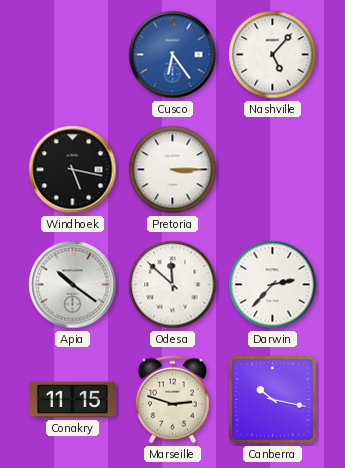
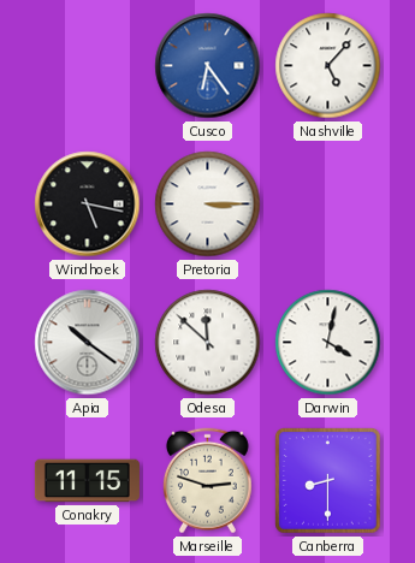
Darwin: 2:37 -> 4:02 (328, 343)
Canberra: 10:17 -> 8:30 (328, 481)
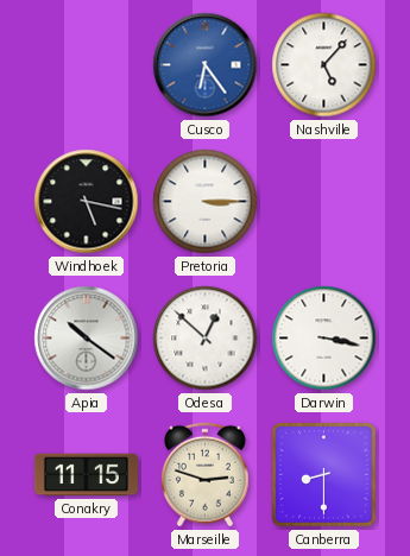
Odesa: 11:52 -> 12:52 (206, 339)
Darwin: 4:02 -> 3:17 (324, 339)
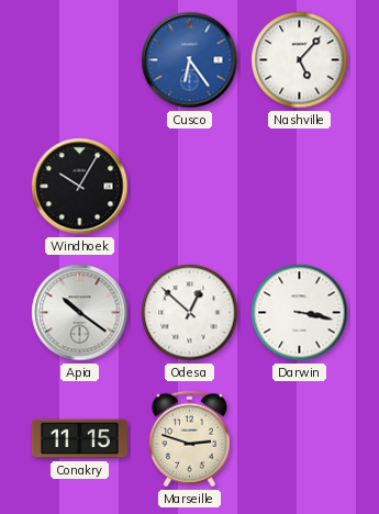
Windhoek: 5:17 -> 10:05 (80, 187)
Pretoria: 3:15 -> none (206, 202)
Canberra: 8:30 -> none (324, 475)
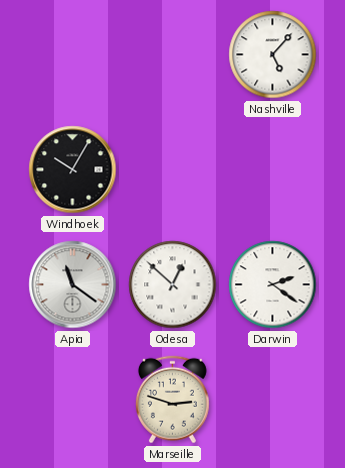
Cusco: 6:24 -> none (190, 60)
Apia: 10:21 -> 11:21 (73, 285)
Darwin: 3:17 -> 2:21 (273, 285)
Conakry: 11:15 -> none (79, 439)
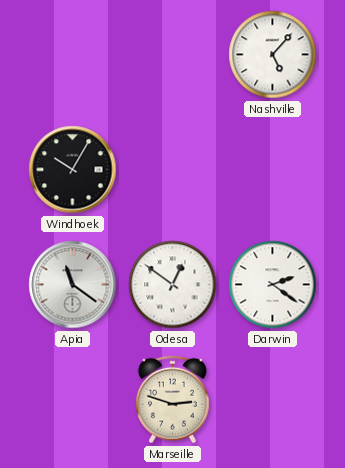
Odesa: 12:52 -> 12:51 (173, 285)
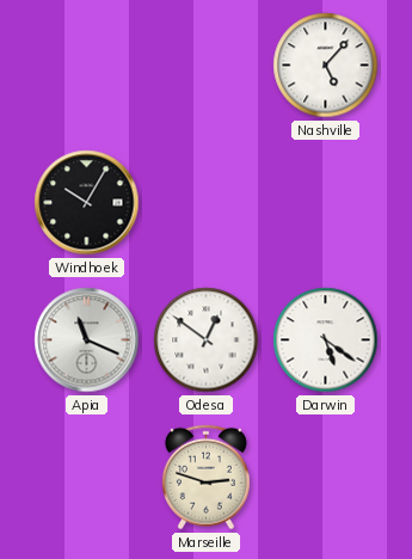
Apia: 11:21 -> 11:19 (87, 340)
Darwin: 2:21 -> 5:21 (326, 340)
